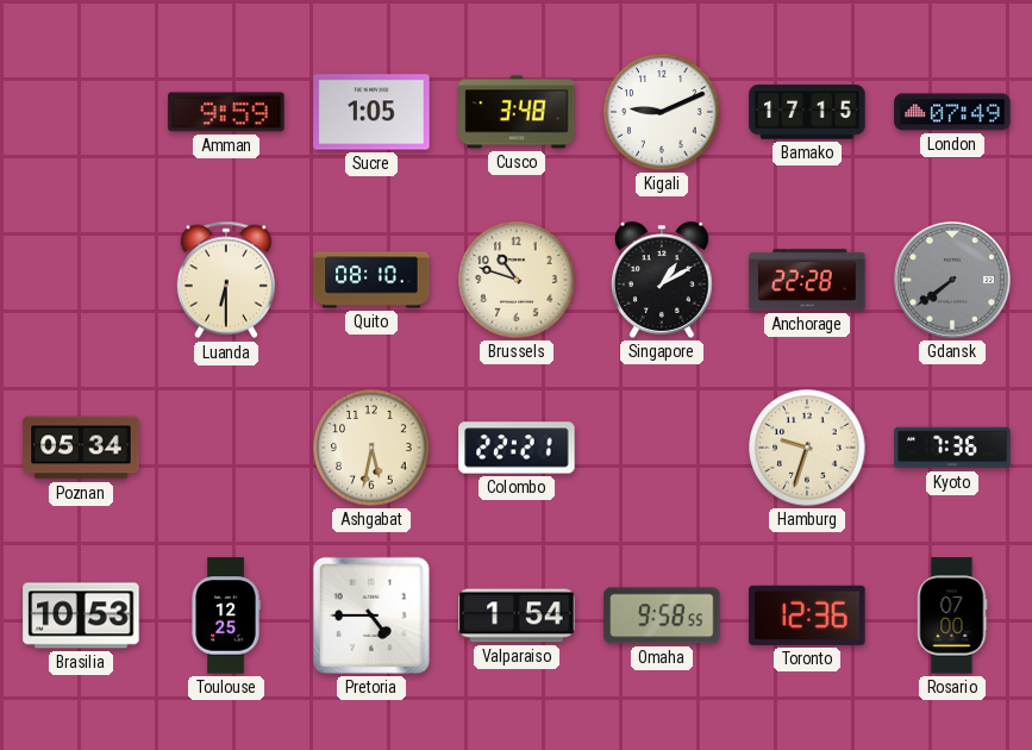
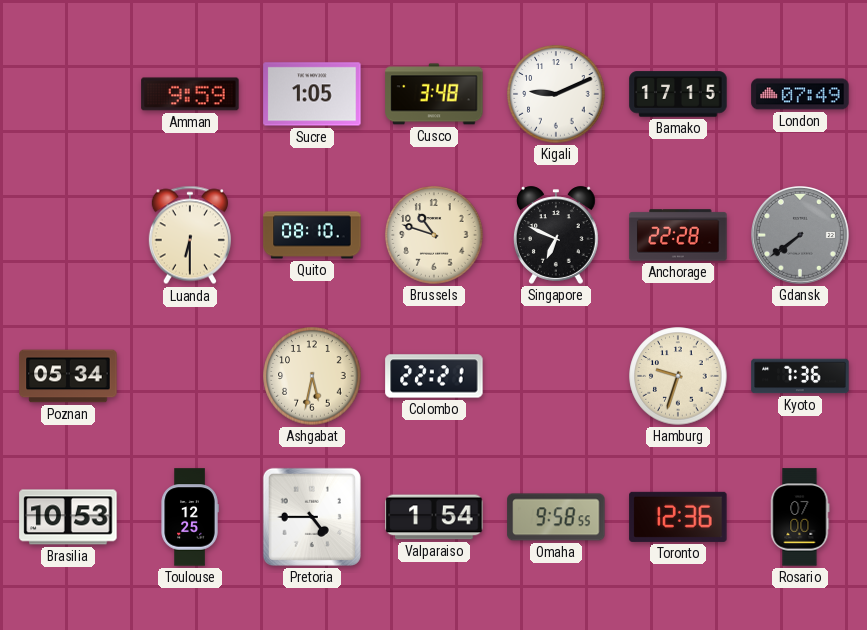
Singapore: 1:10 -> 6:49 (556, 235)
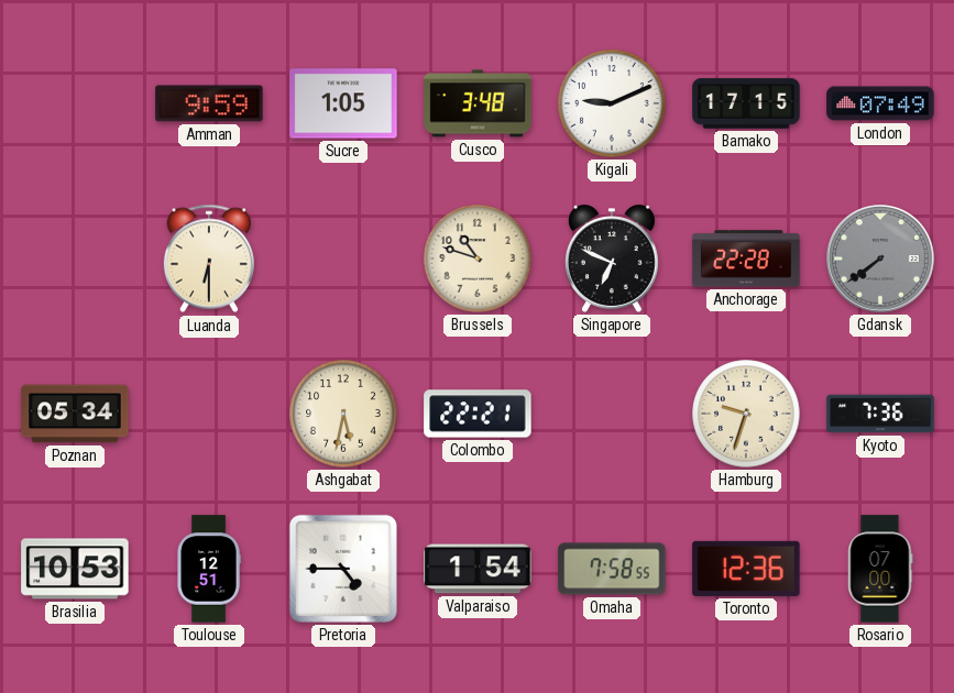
Quito: 08:10 -> none (312, 235)
Toulouse: 12:25 -> 12:51 (209, 569)
Omaha: 9:58 -> 7:58 (612, 569)
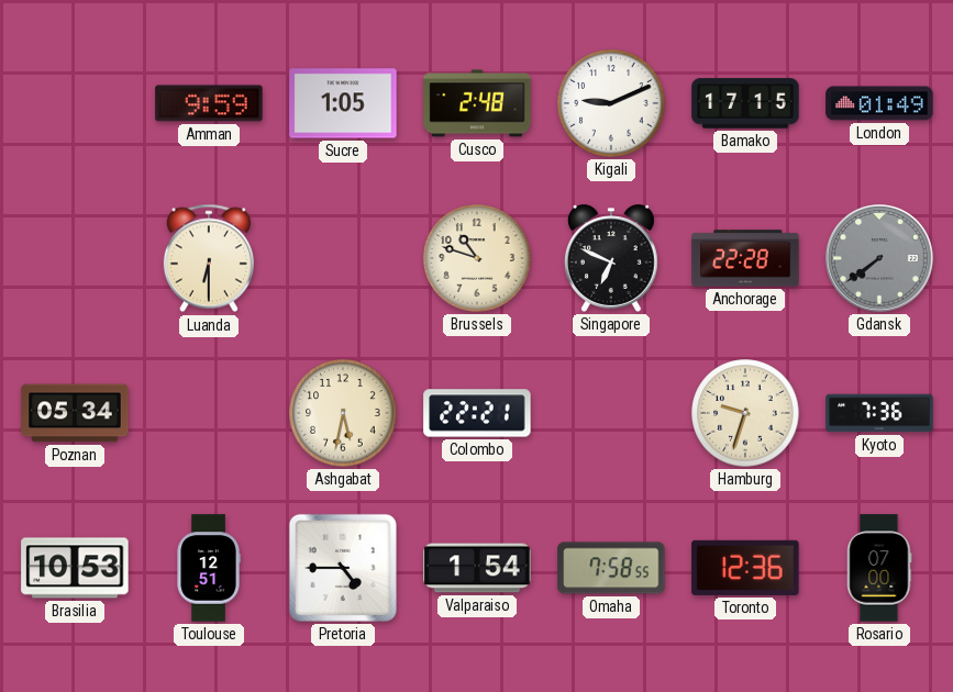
Cusco: 3:48 -> 2:48 (477, 103)
London: 07:49 -> 01:49 (879, 103)
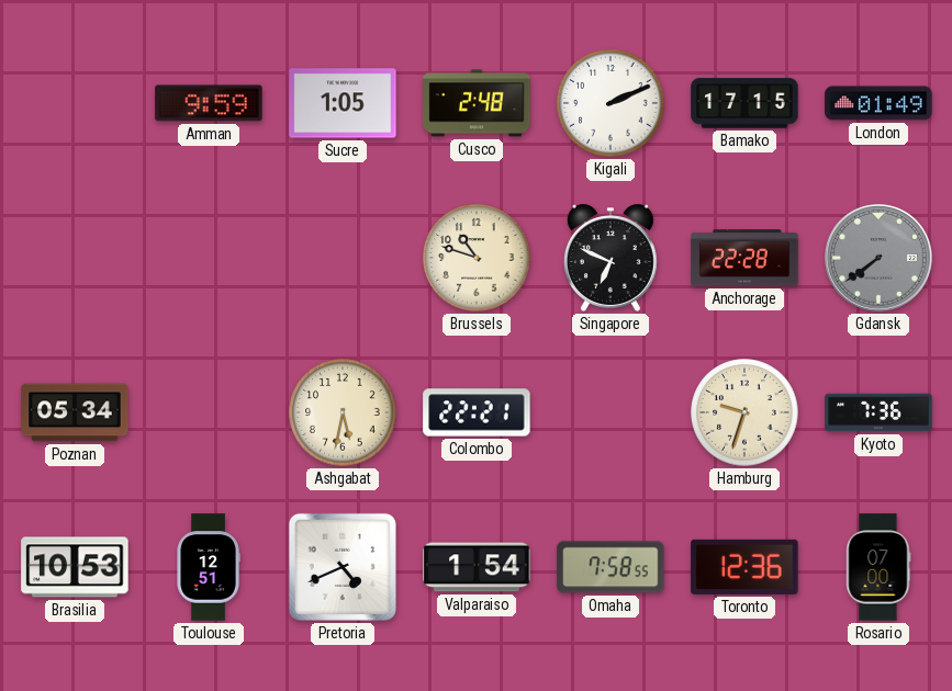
Kigali: 9:11 -> 2:11 (611, 103)
Luanda: 6:30 -> none (209, 258)
Pretoria: 4:45 -> 4:41 (343, 567)
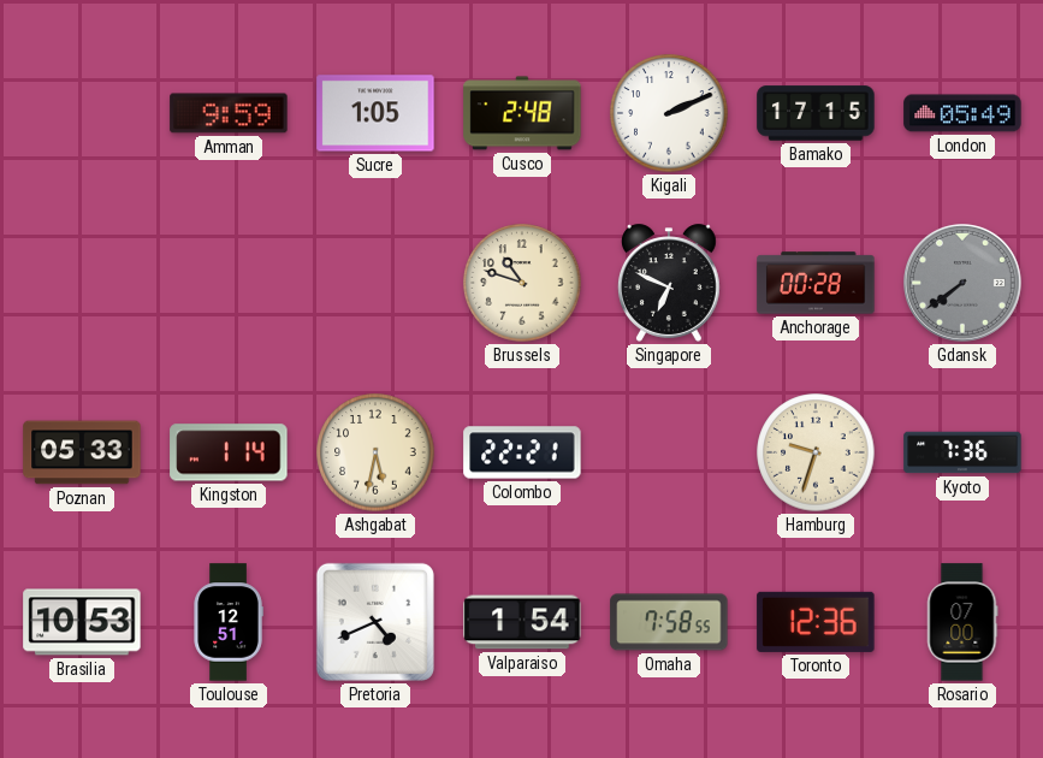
London: 01:49 -> 05:49 (962, 113)
Anchorage: 22:28 -> 00:28 (816, 283)
Poznan: 05:34 -> 05:33 (82, 452)
Kingston: none -> 1:14 (229, 452)
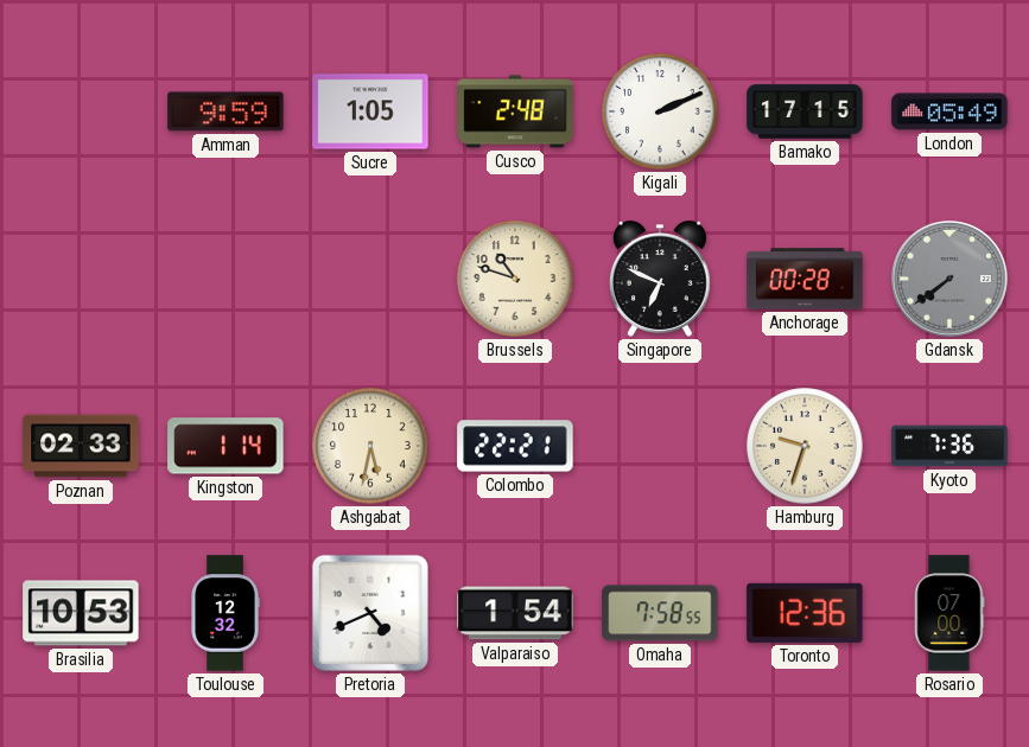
Poznan: 05:33 -> 02:33 (81, 446)
Toulouse: 12:51 -> 12:32 (226, 613)
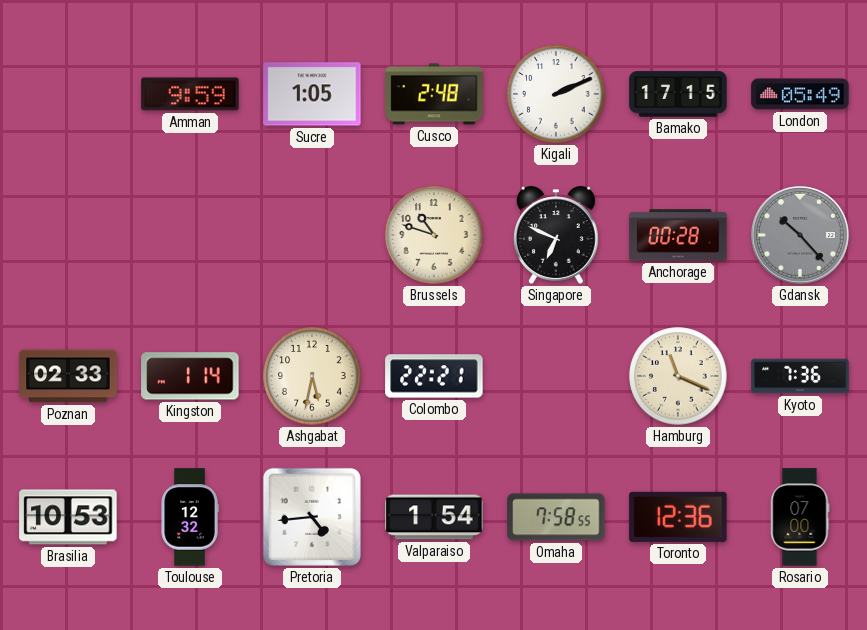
Gdansk: 7:39 -> 10:23 (801, 236)
Hamburg: 9:33 -> 11:19 (678, 376)
Pretoria: 4:41 -> 4:44 (312, 517)
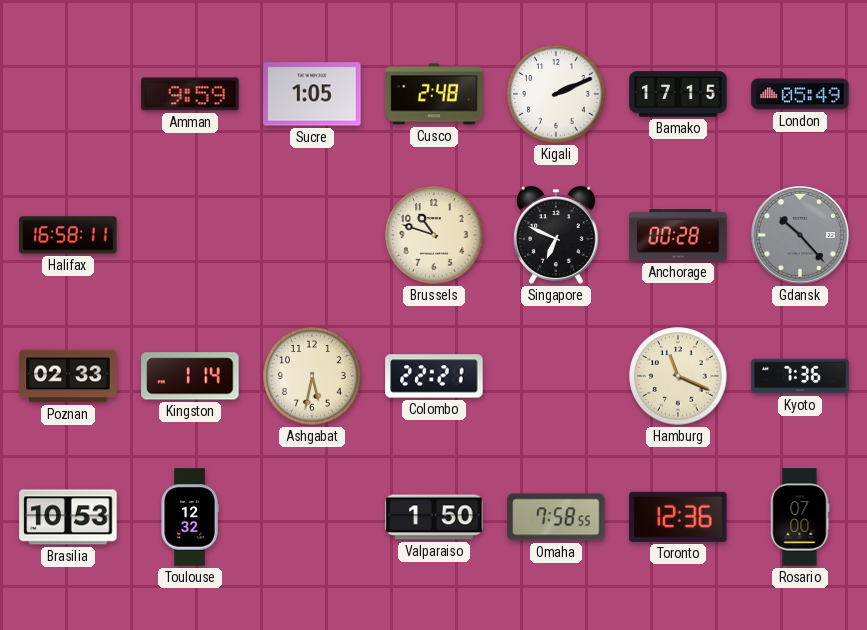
Halifax: none -> 16:58 (68, 235)
Pretoria: 4:44 -> none (312, 517)
Valparaiso: 1:54 -> 1:50 (434, 517)
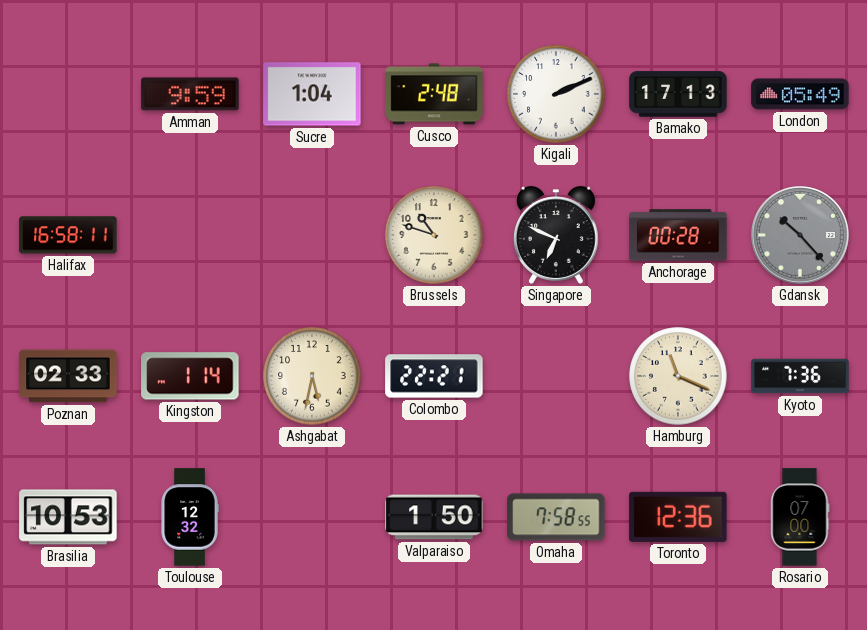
Sucre: 1:05 -> 1:04 (312, 94)
Bamako: 17:15 -> 17:13 (678, 94)
